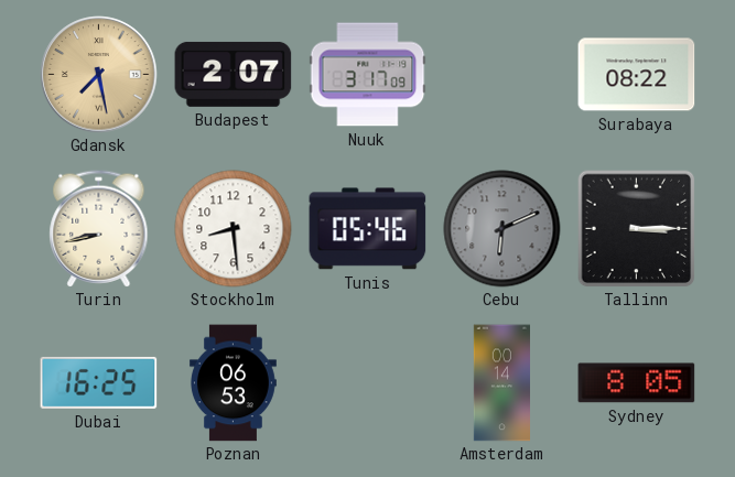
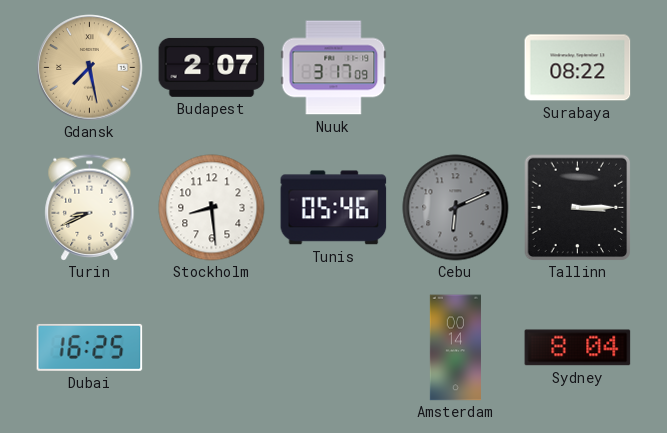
Turin: 8:43 -> 8:41 (90, 208)
Poznan: 06:53 -> none (234, 383)
Sydney: 8:05 -> 8:04 (578, 348)
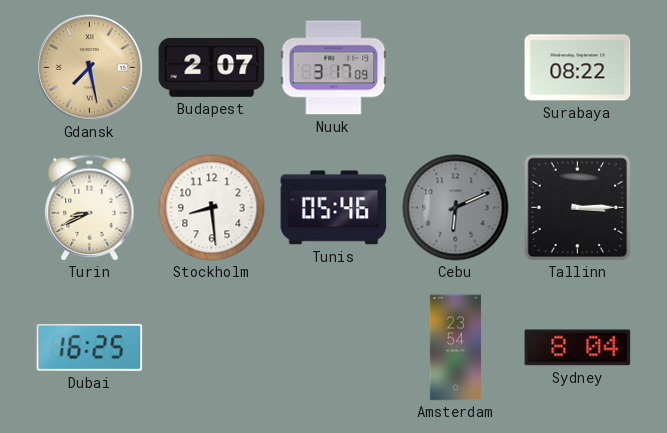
Amsterdam: 00:14 -> 23:54 (455, 348)
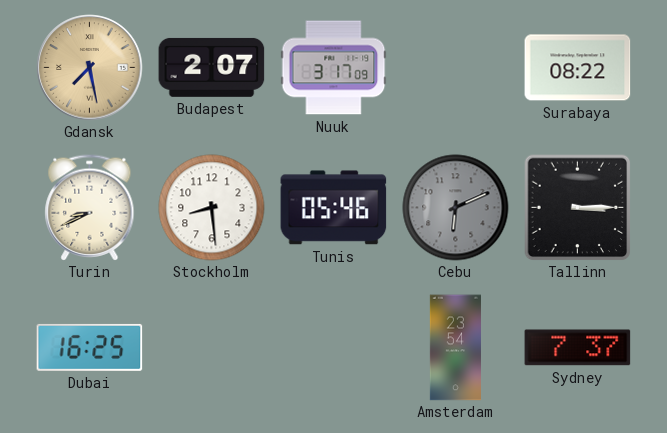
Sydney: 8:04 -> 7:37 (578, 348)
